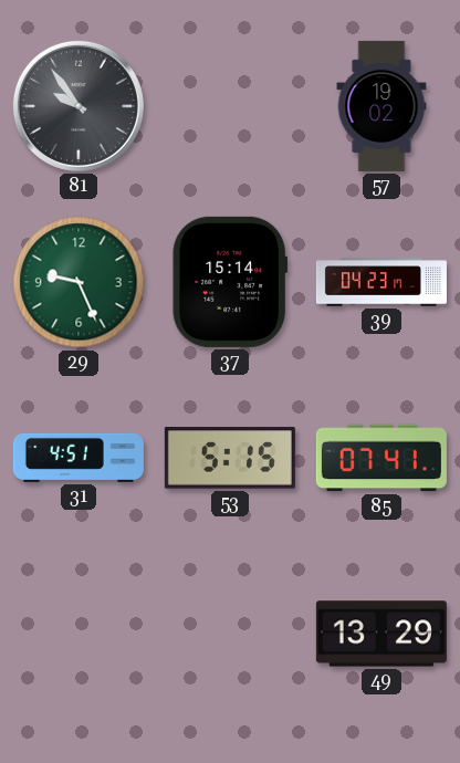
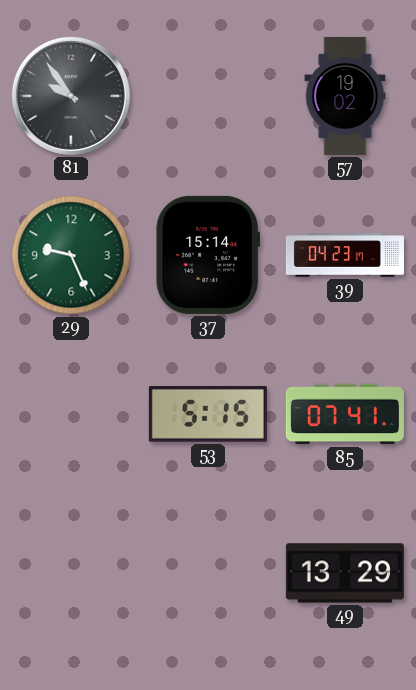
31: 4:51 -> none (79, 458)
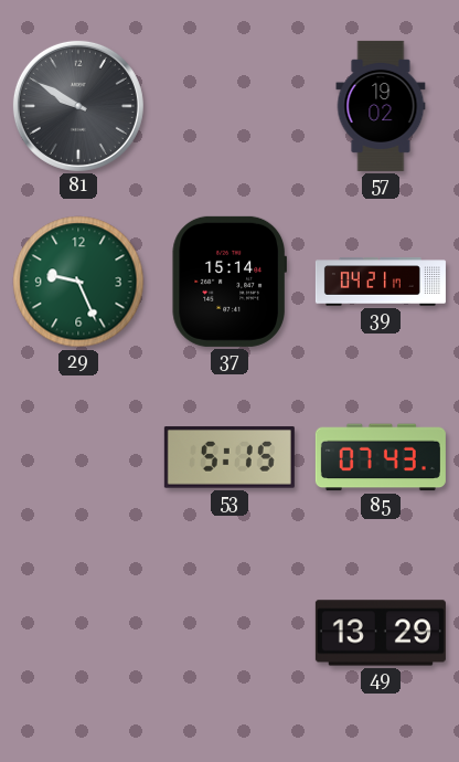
81: 9:54 -> 9:50 (78, 106)
39: 04:23 -> 04:21 (381, 282)
85: 07:41 -> 07:43 (381, 457)
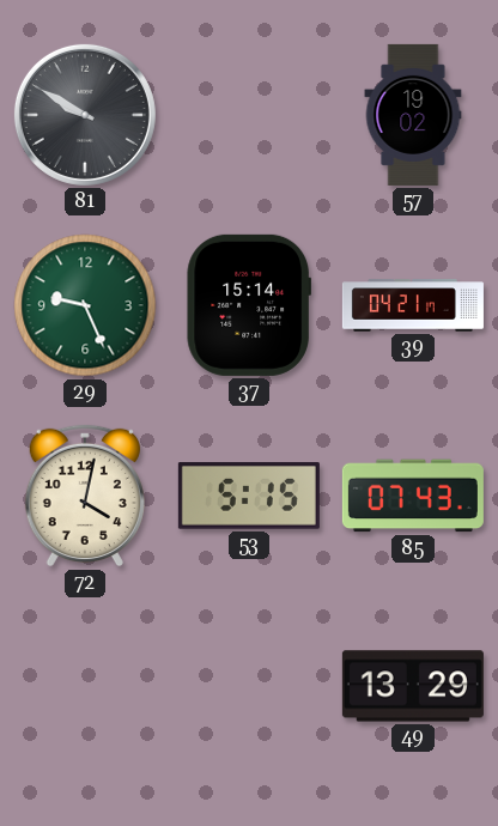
72: none -> 4:02 (85, 496)
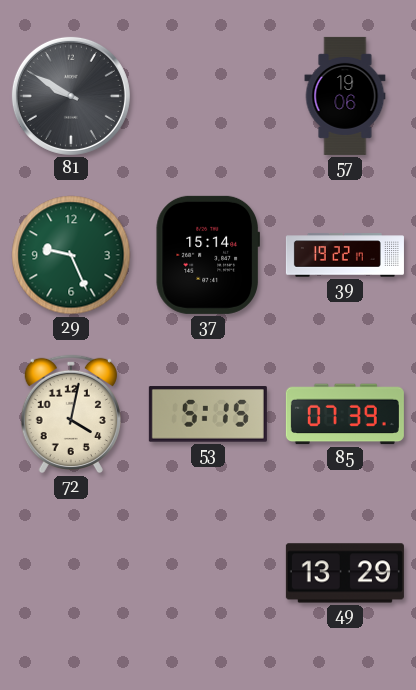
57: 19:02 -> 19:06 (345, 96)
39: 04:21 -> 19:22 (345, 255)
85: 07:43 -> 07:39 (345, 414)
